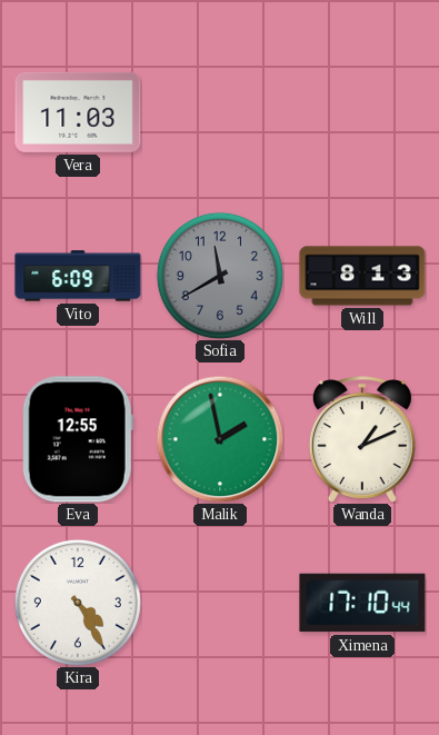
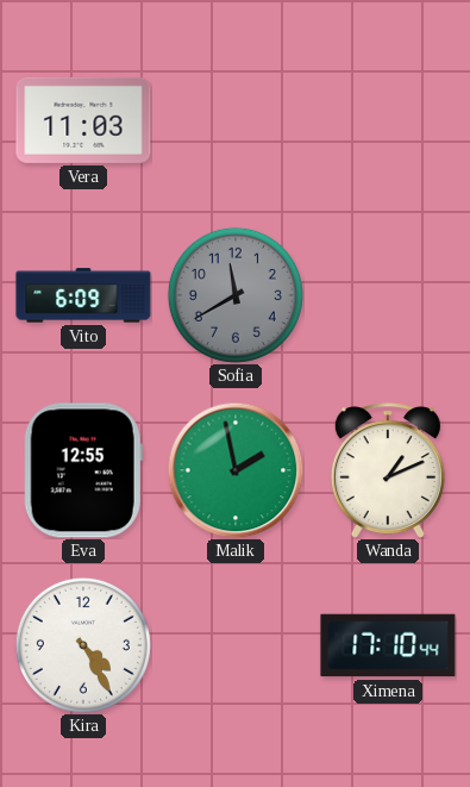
Will: 8:13 -> none (362, 276)
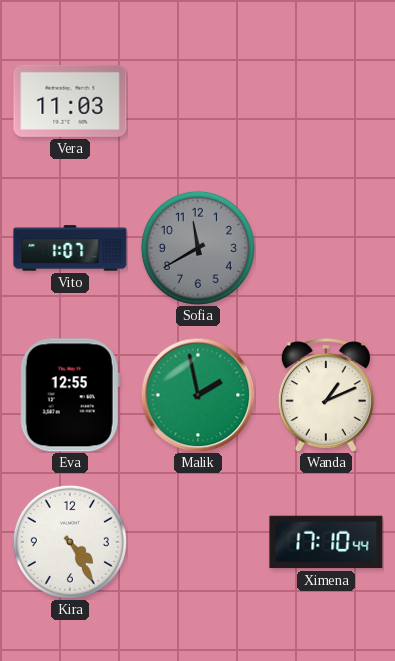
Vito: 6:09 -> 1:07 (70, 248)
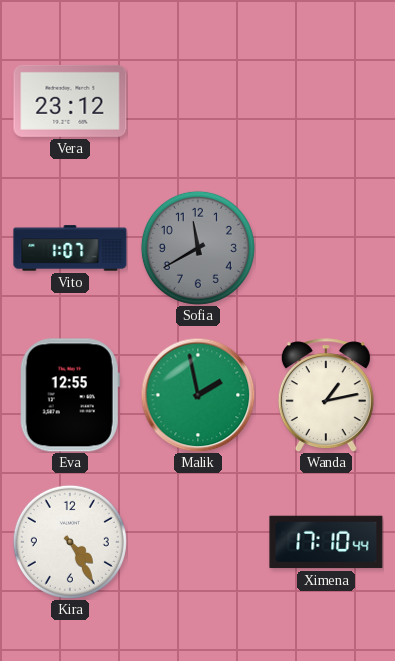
Vera: 11:03 -> 23:12 (70, 101)
Wanda: 1:11 -> 1:13 (326, 395)
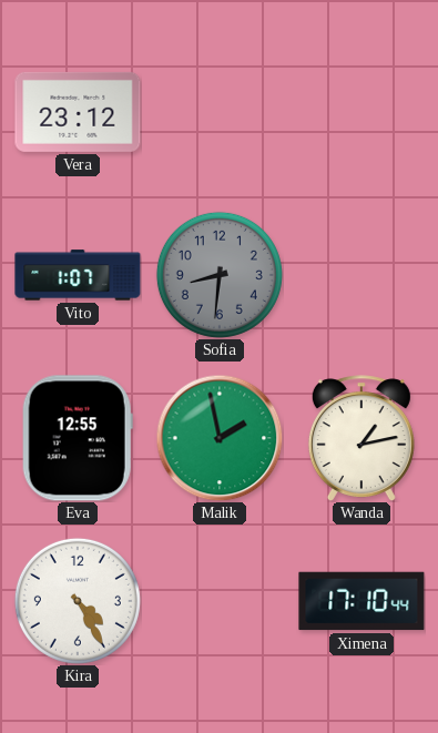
Sofia: 11:40 -> 8:31 (220, 275)
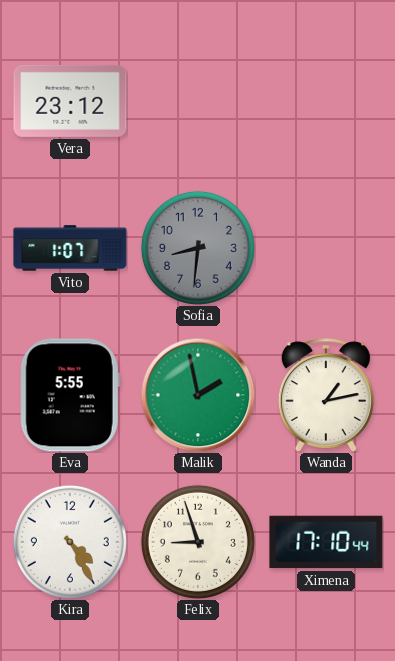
Eva: 12:55 -> 5:55 (70, 395)
Felix: none -> 8:57 (198, 542)
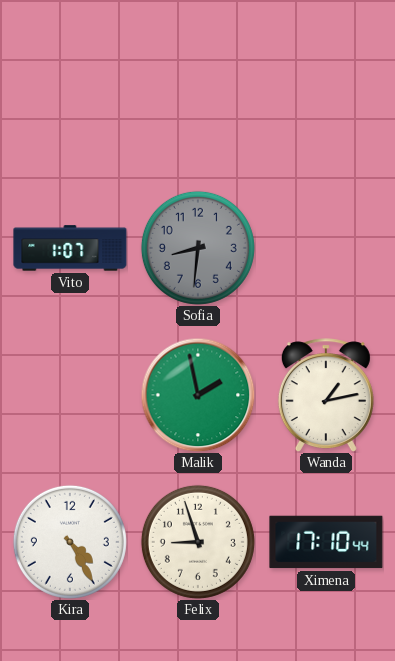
Vera: 23:12 -> none (70, 101)
Eva: 5:55 -> none (70, 395)
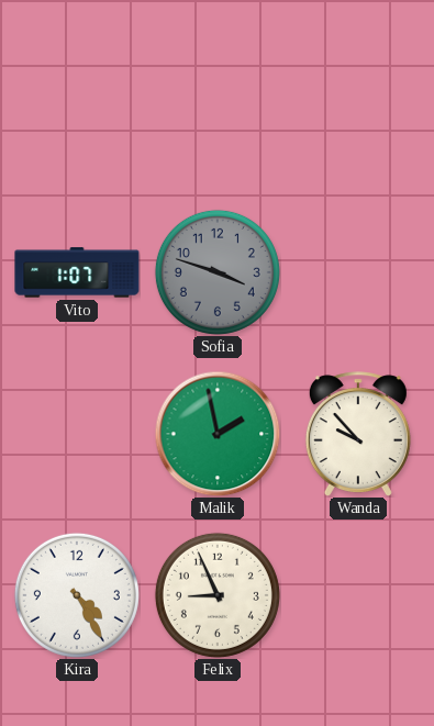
Sofia: 8:31 -> 3:48 (218, 272)
Wanda: 1:13 -> 9:53 (358, 434)
Felix: 8:57 -> 8:56 (218, 595)
Ximena: 17:10 -> none (326, 542)
